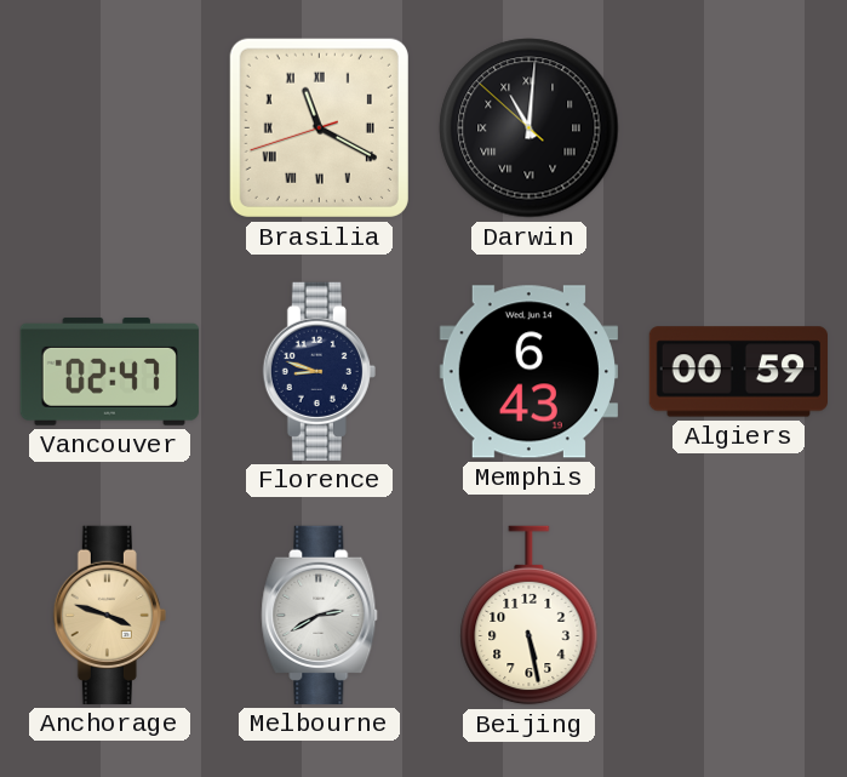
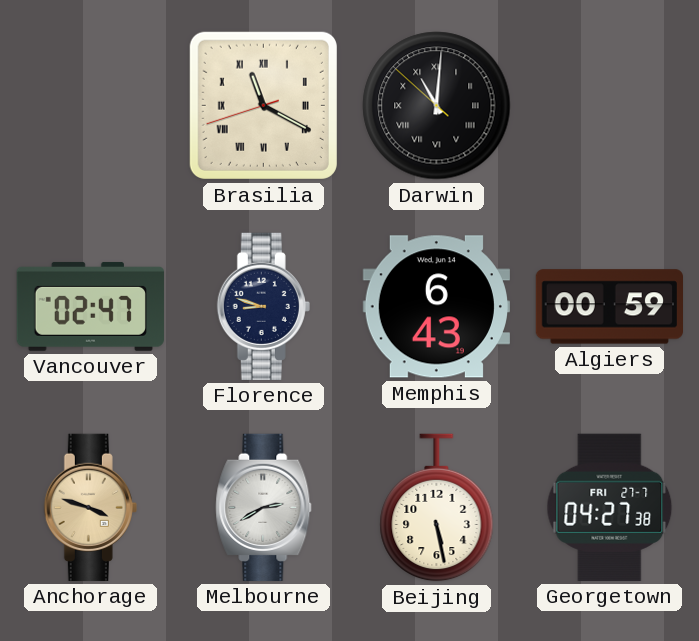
Georgetown: none -> 04:27 (610, 507)
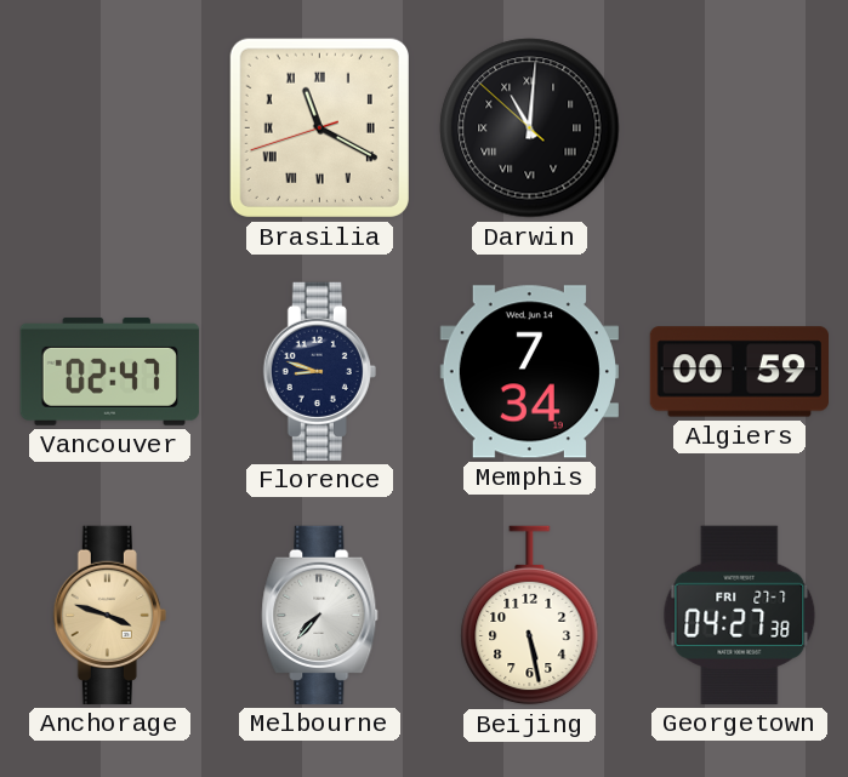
Memphis: 6:43 -> 7:34 (529, 372)
Melbourne: 2:40 -> 7:37 (320, 615)
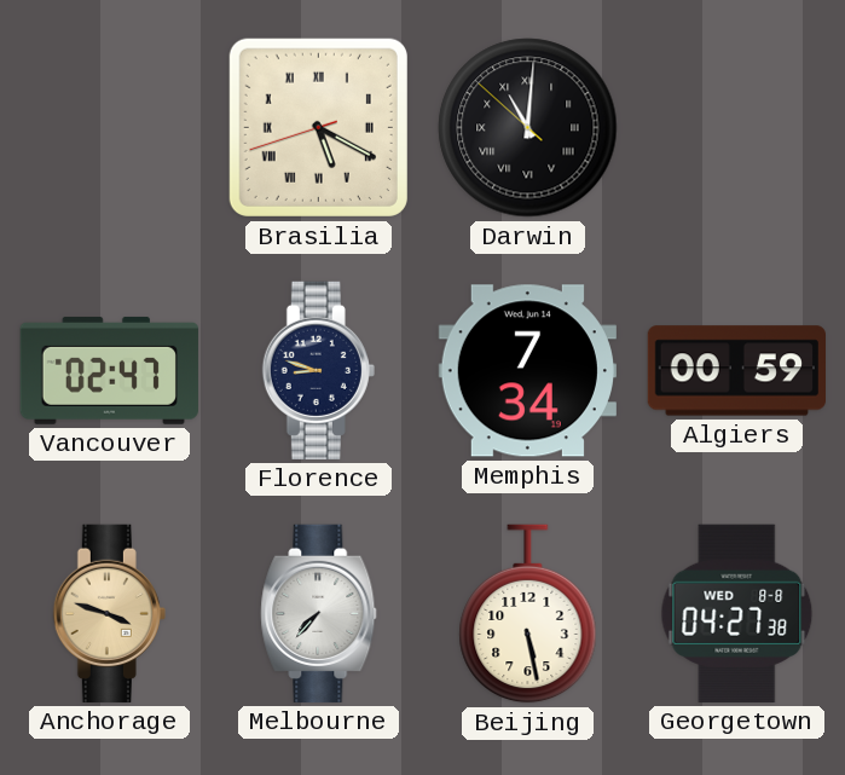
Brasilia: 11:19 -> 5:19 (318, 127)
Georgetown date: FRI 27-7 -> WED 8-8 (737, 613)
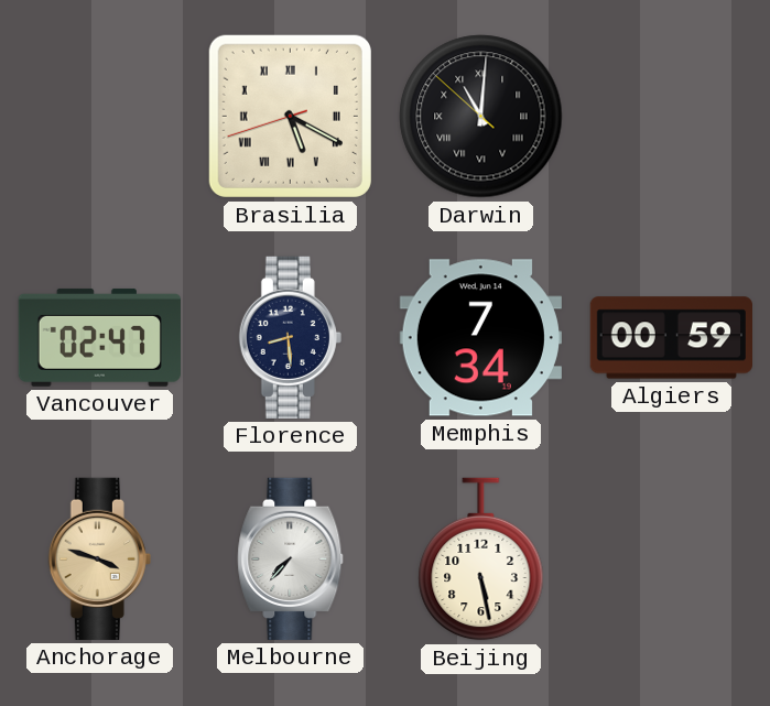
Florence: 8:48 -> 8:29 (290, 337)
Georgetown: 04:27 -> none (737, 613)
